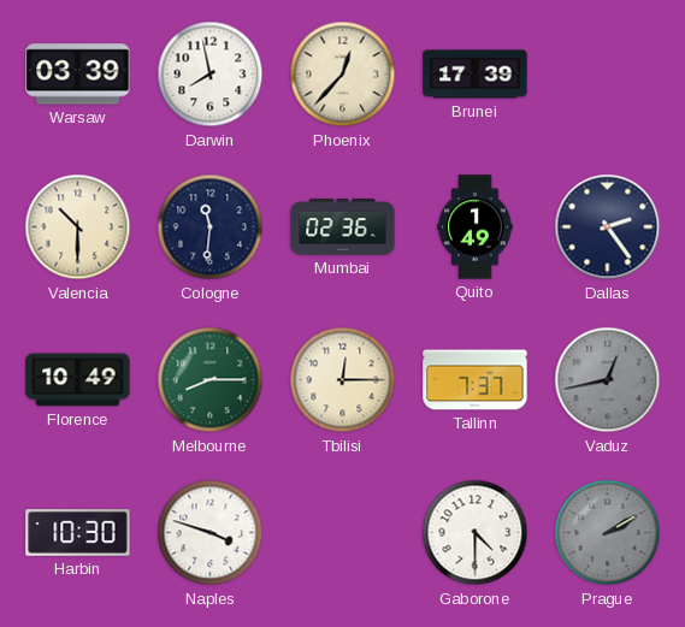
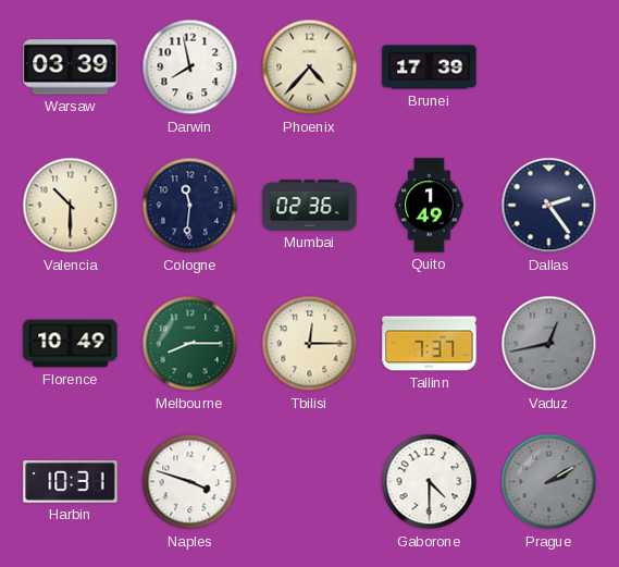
Phoenix: 12:37 -> 4:37 (310, 67)
Harbin: 10:30 -> 10:31 (71, 482)
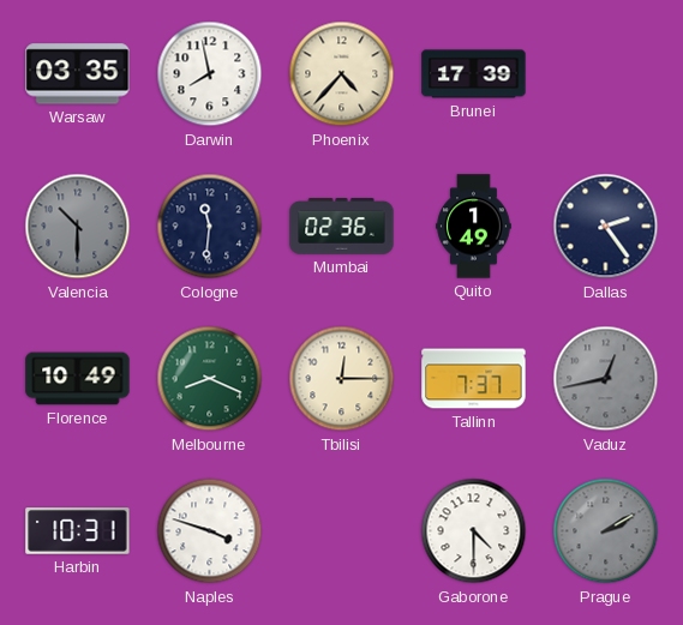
Warsaw: 03:39 -> 03:35 (78, 74)
Valencia dial: cream -> grey (78, 227)
Melbourne: 8:15 -> 8:19 (210, 379)
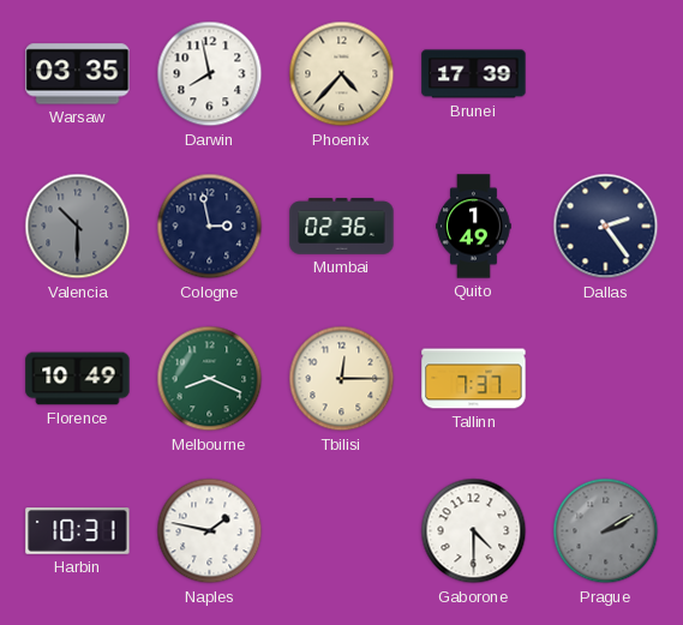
Cologne: 11:31 -> 2:58 (210, 227)
Vaduz: 12:43 -> none (606, 379)
Naples: 3:48 -> 1:47 (210, 531)
